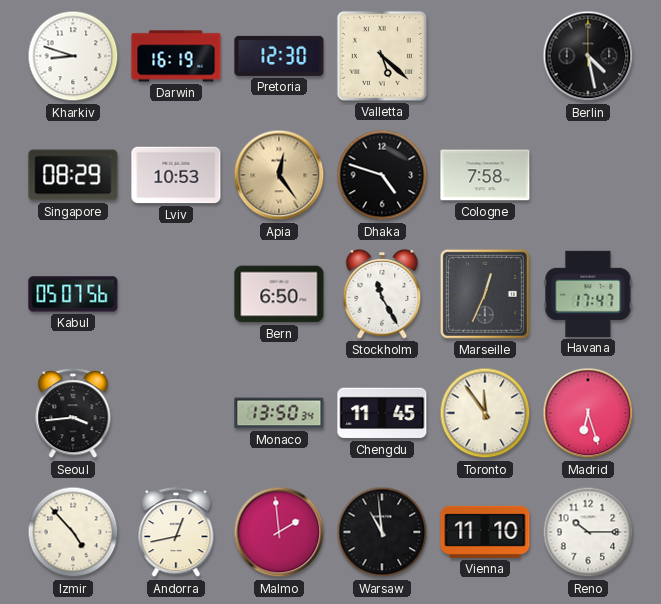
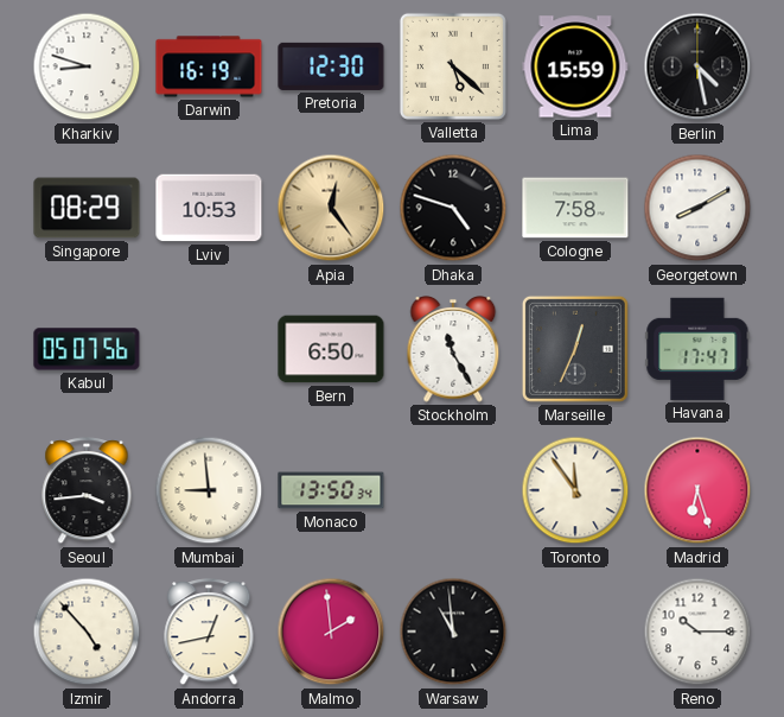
Lima: none -> 15:59 (575, 66)
Georgetown: none -> 8:10 (697, 208)
Mumbai: none -> 8:59 (209, 490)
Chengdu: 11:45 -> none (382, 413)
Vienna: 11:10 -> none (485, 532)
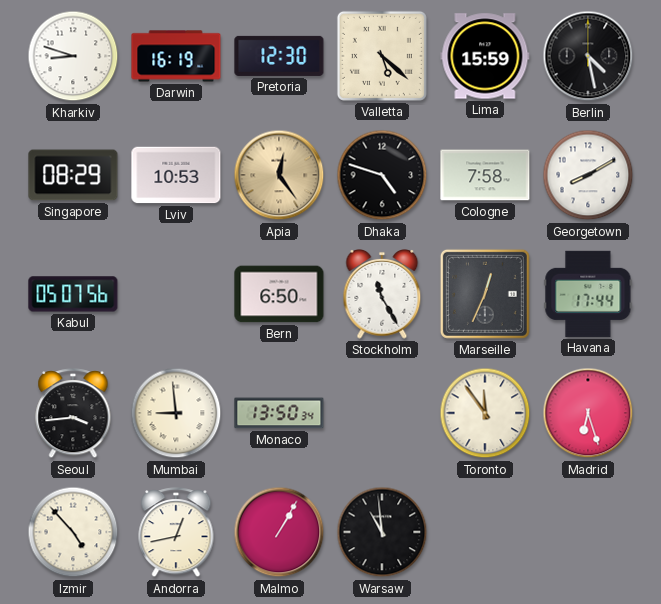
Havana: 17:47 -> 17:44 (588, 294)
Malmo: 1:59 -> 1:05 (279, 532)
Reno: 10:15 -> none (697, 632)
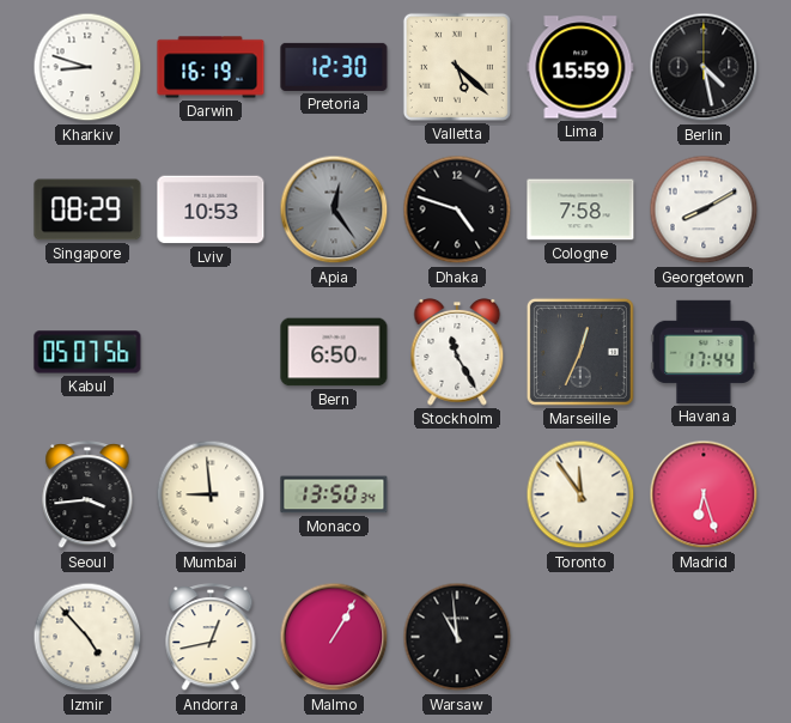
Apia dial: champagne -> grey (334, 209)
